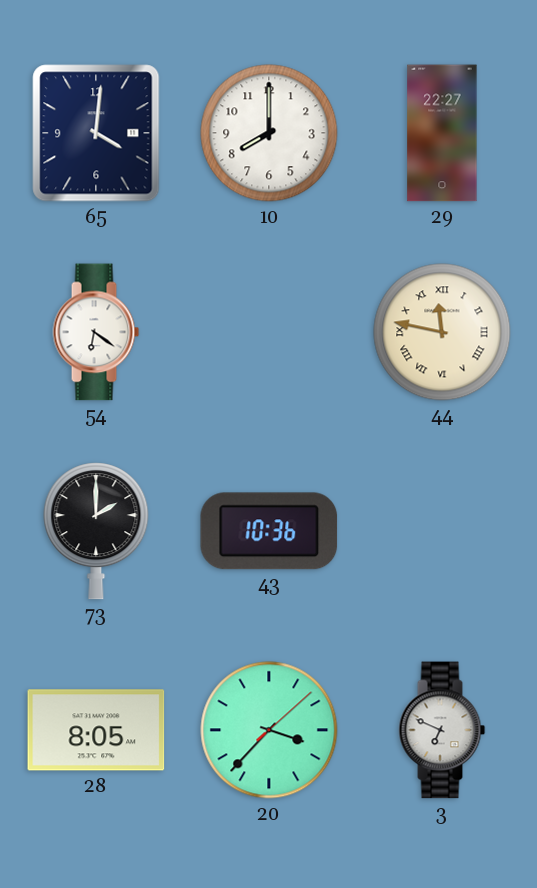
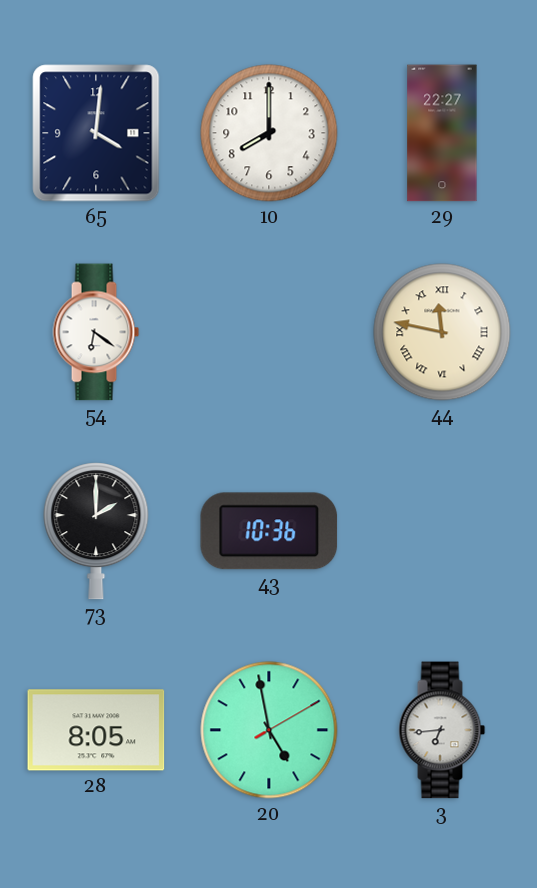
20: 3:37 -> 4:58 (269, 730)
3: 6:49 -> 6:44 (442, 730)
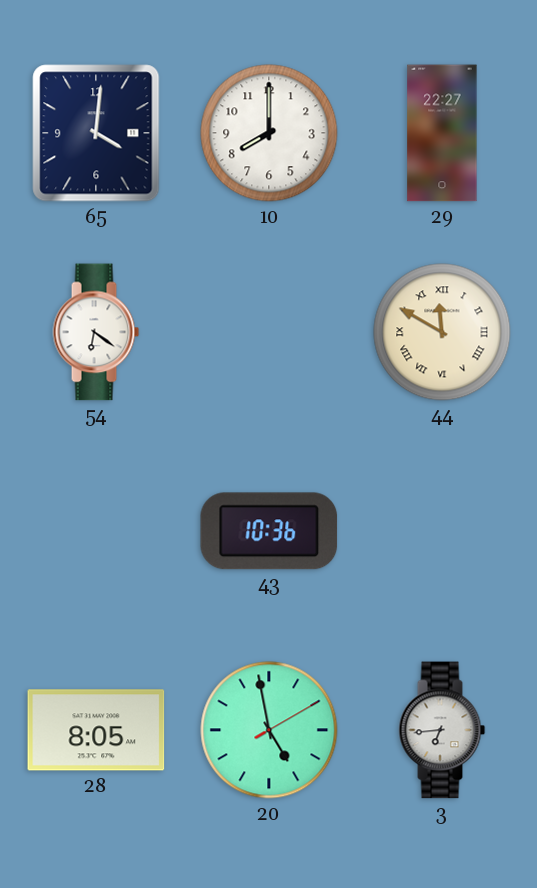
44: 11:47 -> 11:50 (442, 332)
73: 2:00 -> none (96, 531)
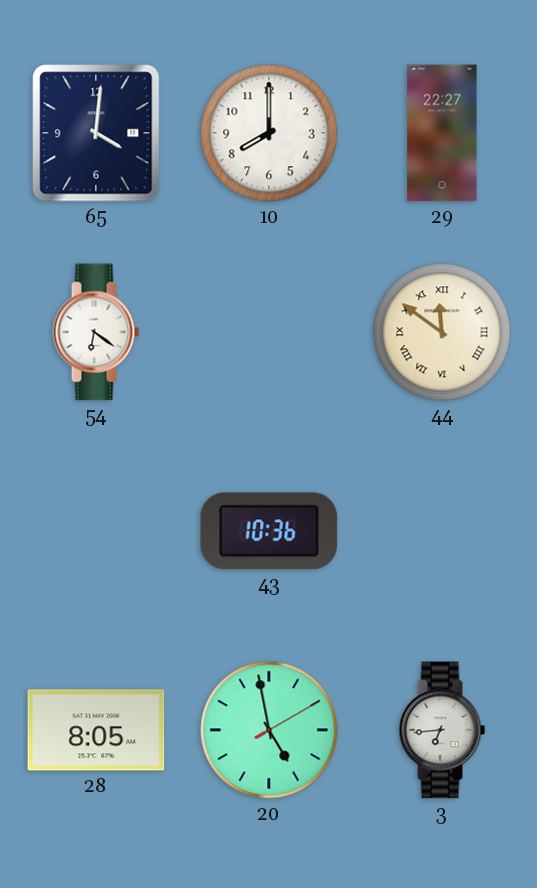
44: 11:50 -> 11:51 (442, 332)
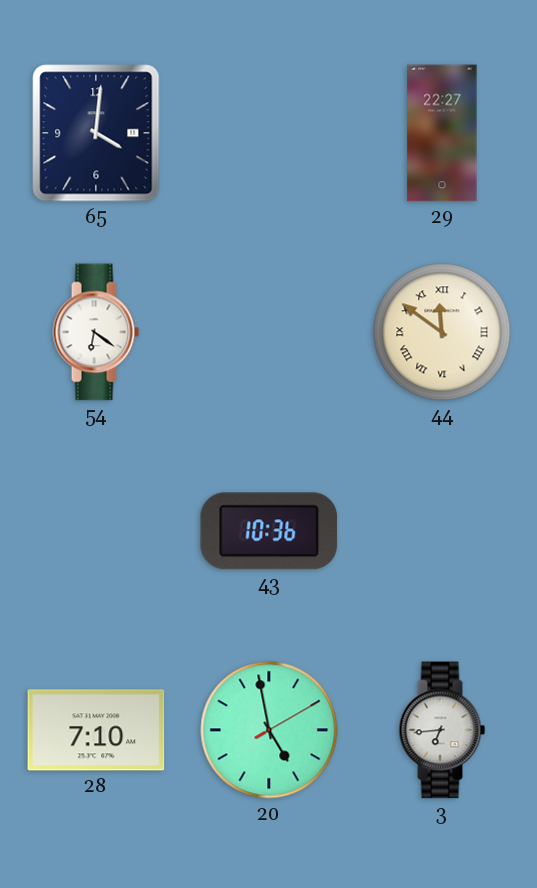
10: 8:00 -> none (269, 133)
28: 8:05 -> 7:10 (96, 730)
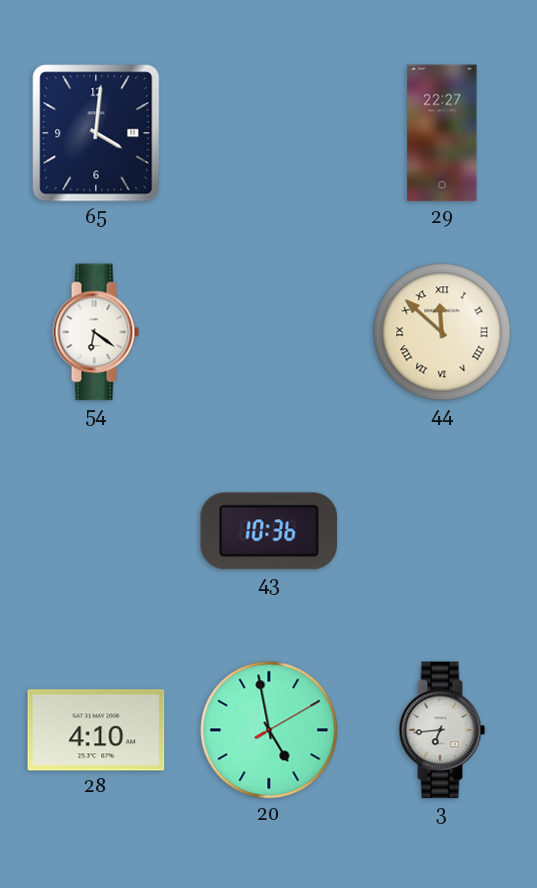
44: 11:51 -> 11:52 (442, 332)
28: 7:10 -> 4:10 (96, 730)
